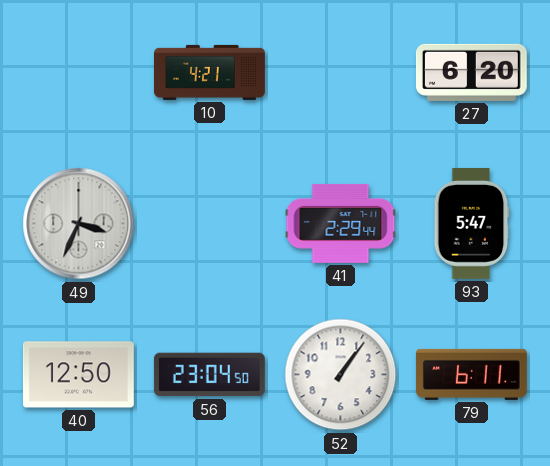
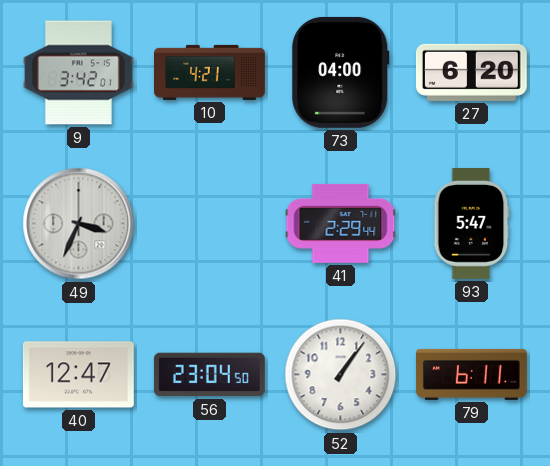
9: none -> 3:42 (78, 73)
73: none -> 04:00 (341, 72)
40: 12:50 -> 12:47 (78, 375)
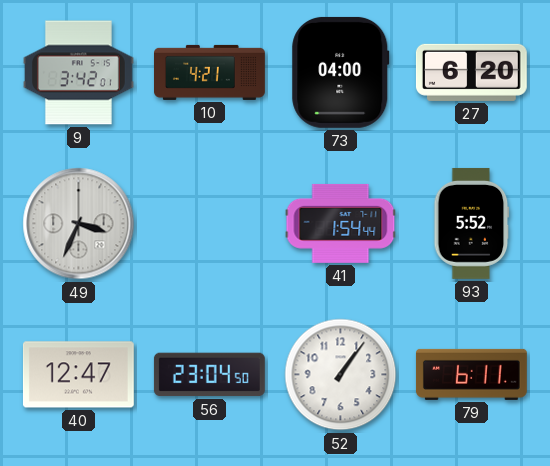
41: 2:29 -> 1:54 (341, 223)
93: 5:47 -> 5:52 (472, 223)
